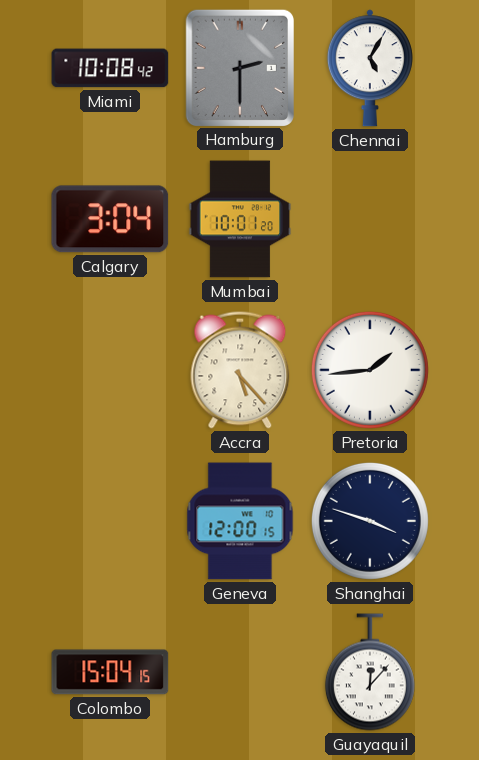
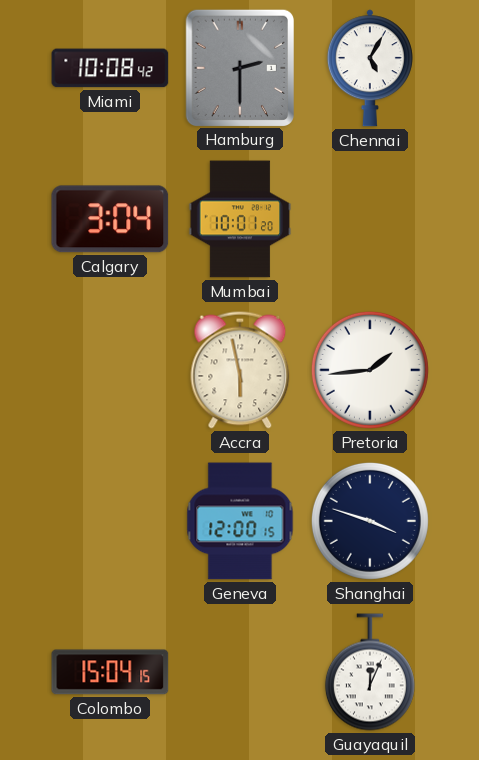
Accra: 5:23 -> 5:58 (240, 370)
Guayaquil: 12:07 -> 12:04 (370, 672)
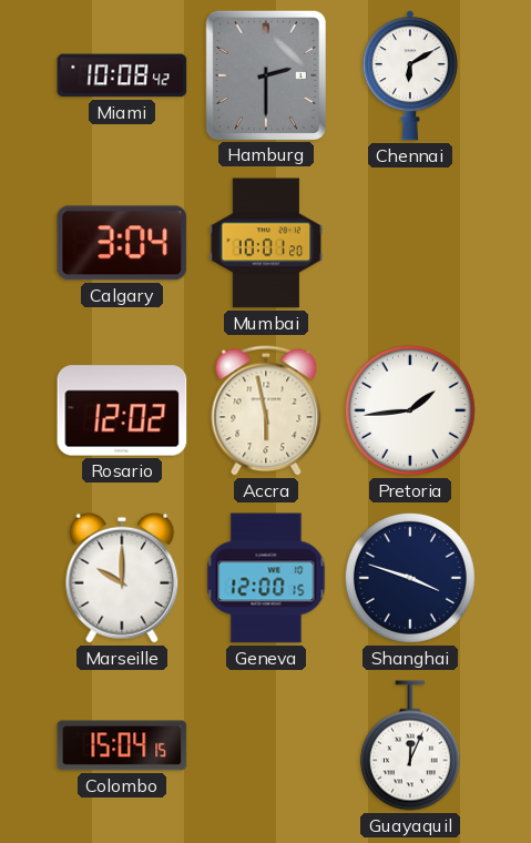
Chennai: 5:05 -> 6:10 (410, 75)
Rosario: none -> 12:02 (122, 410)
Marseille: none -> 10:00 (122, 578)
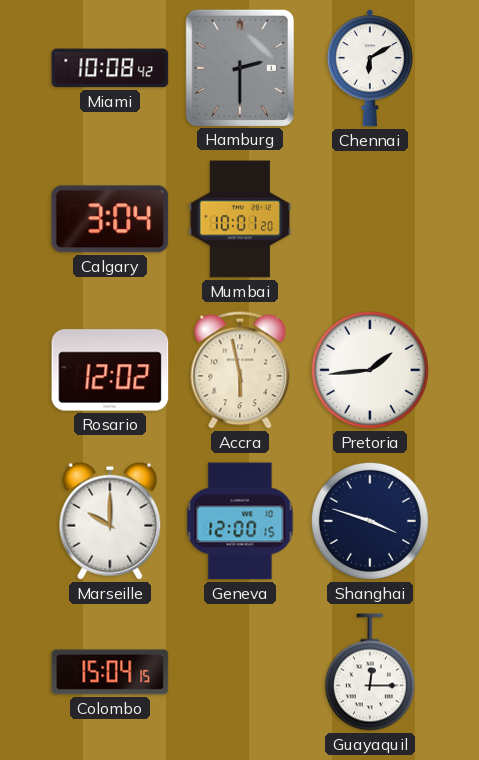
Guayaquil: 12:04 -> 12:15 (370, 672)
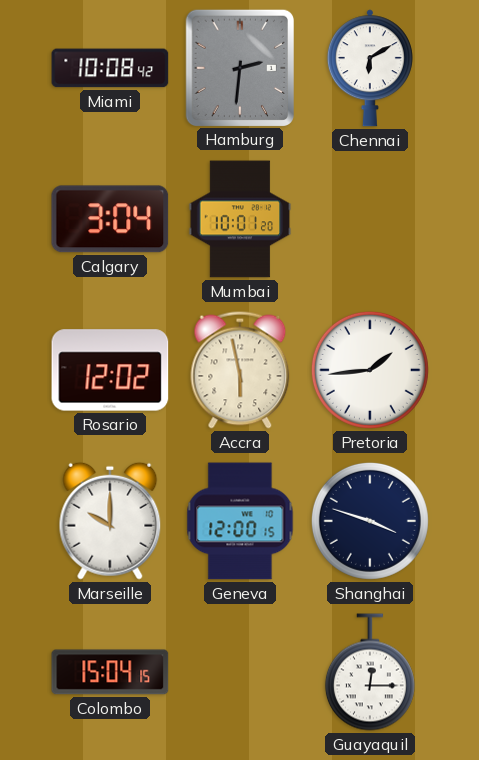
Hamburg: 2:30 -> 2:31 (239, 67)
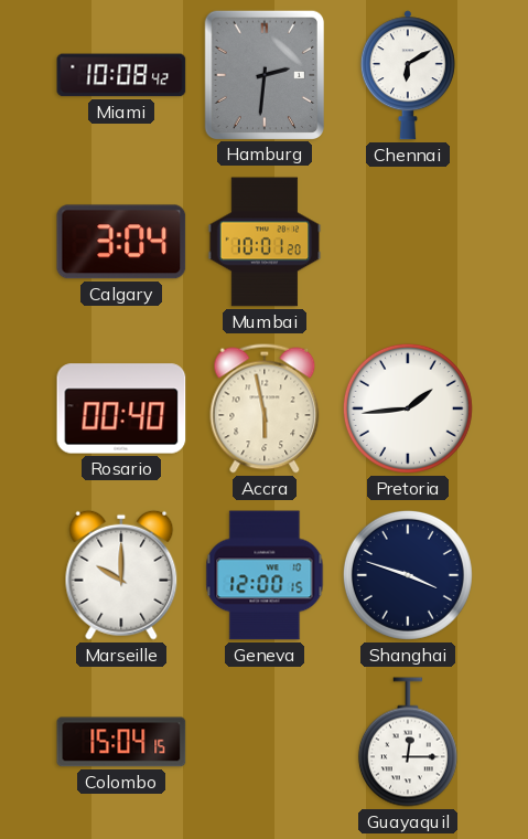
Rosario: 12:02 -> 00:40 (121, 408)
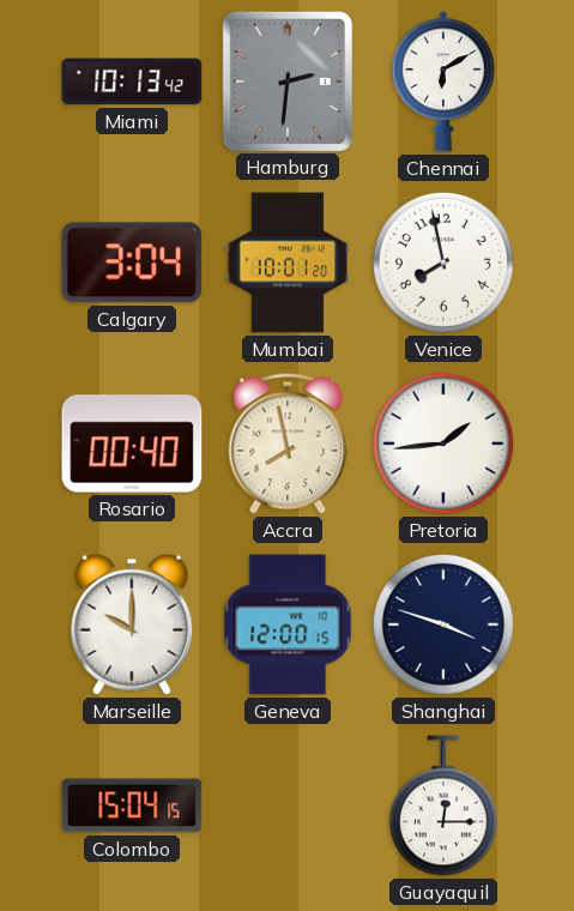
Miami: 10:08 -> 10:13 (132, 82)
Venice: none -> 7:58 (443, 263)
Accra: 5:58 -> 7:58 (288, 444)
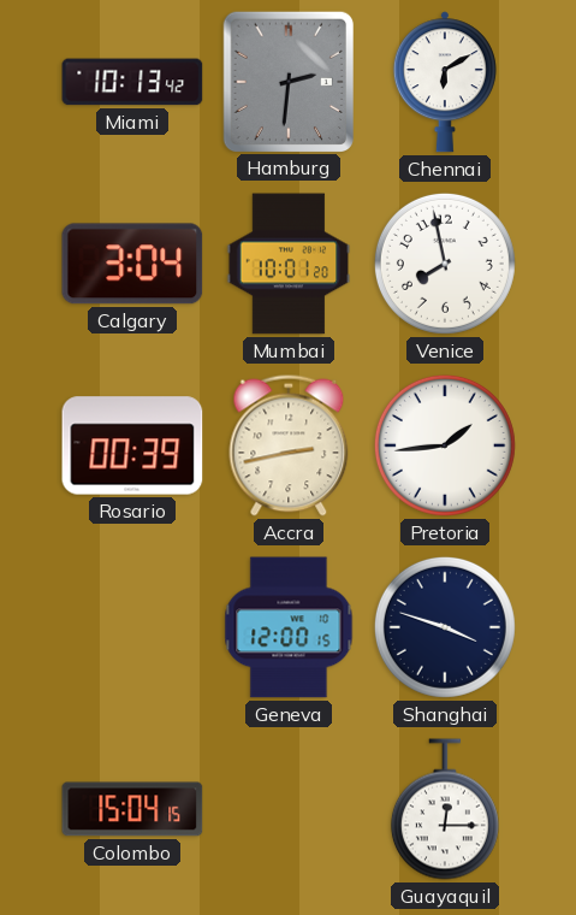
Rosario: 00:40 -> 00:39 (132, 445)
Accra: 7:58 -> 2:43 (289, 445)
Marseille: 10:00 -> none (132, 625)
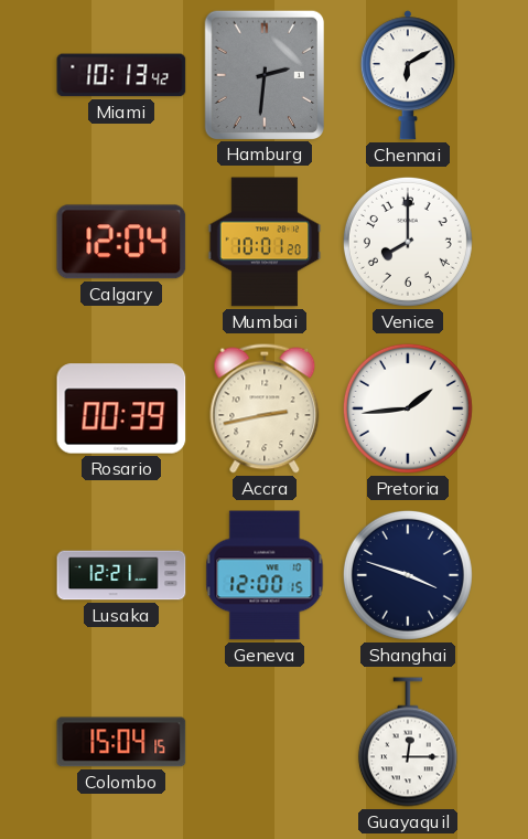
Calgary: 3:04 -> 12:04 (121, 242)
Venice: 7:58 -> 8:00 (408, 242)
Lusaka: none -> 12:21 (121, 575)
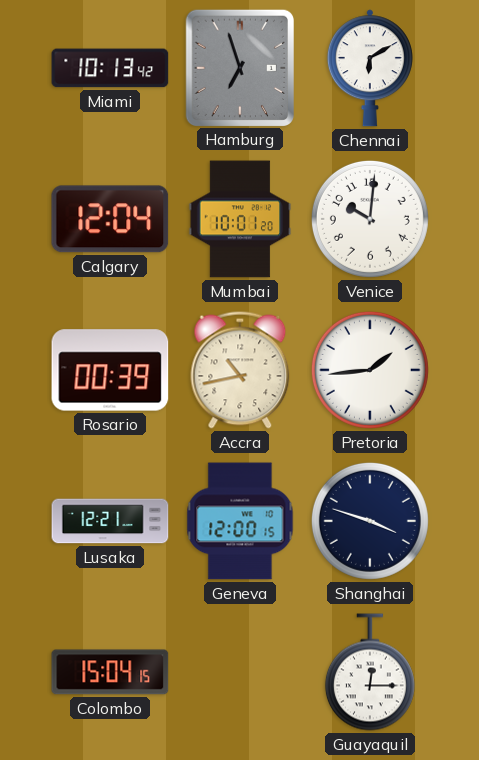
Hamburg: 2:31 -> 6:57 (239, 67)
Venice: 8:00 -> 10:01 (370, 219)
Accra: 2:43 -> 10:43 (240, 370)
